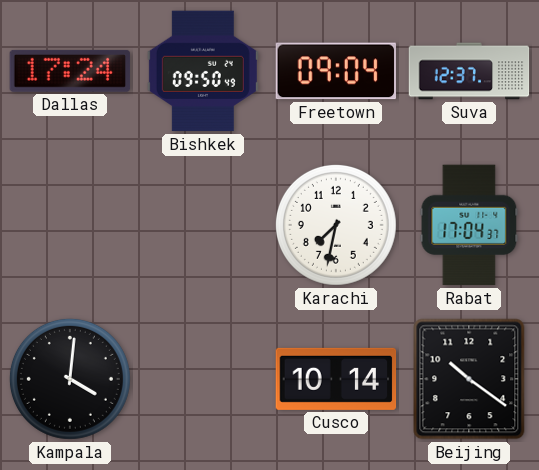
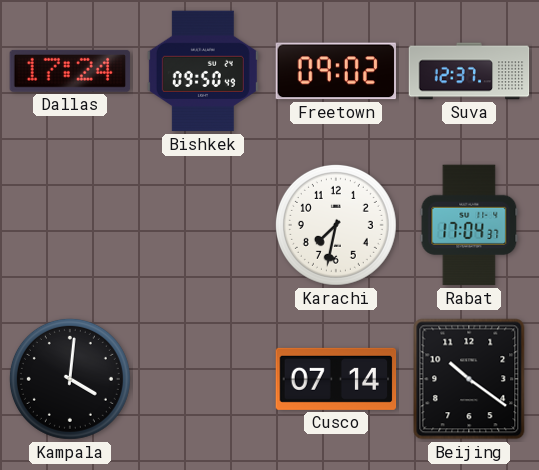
Freetown: 09:04 -> 09:02 (336, 71)
Cusco: 10:14 -> 07:14 (336, 379)
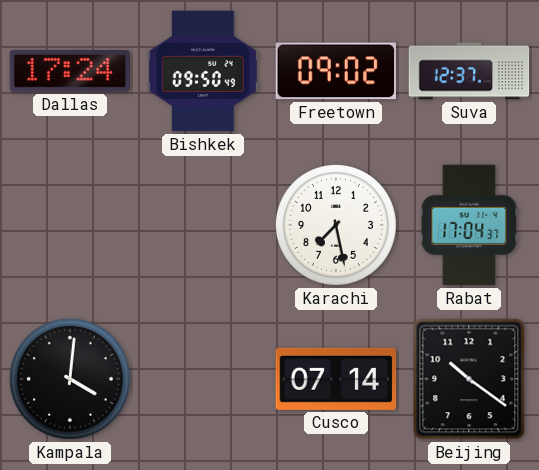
Karachi: 7:32 -> 7:28 (336, 225)
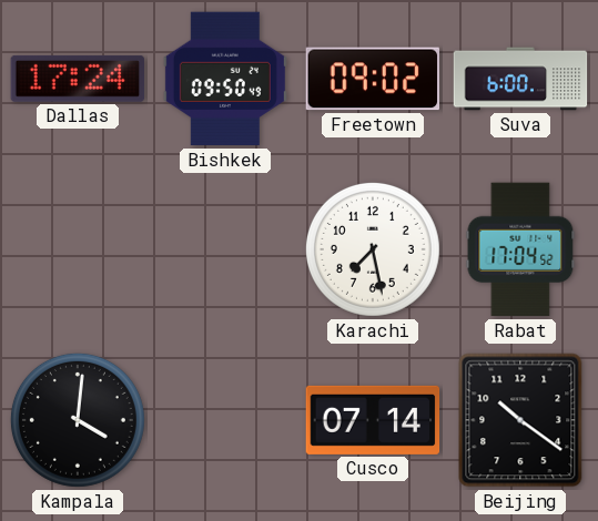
Suva: 12:37 -> 6:00 (520, 79)
Rabat: 17:04:37 -> 17:04:52 (520, 249)
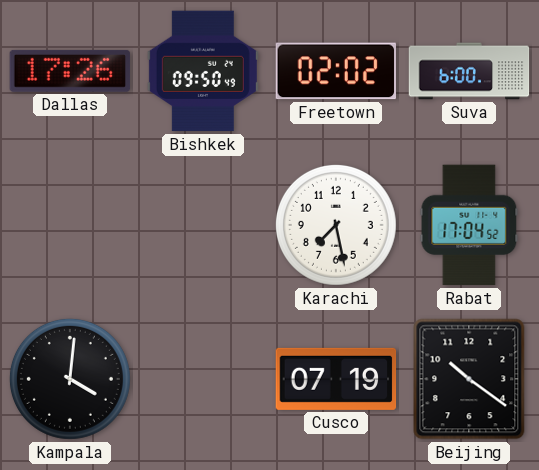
Dallas: 17:24 -> 17:26 (70, 71)
Freetown: 09:02 -> 02:02 (336, 71)
Cusco: 07:14 -> 07:19 (336, 379)
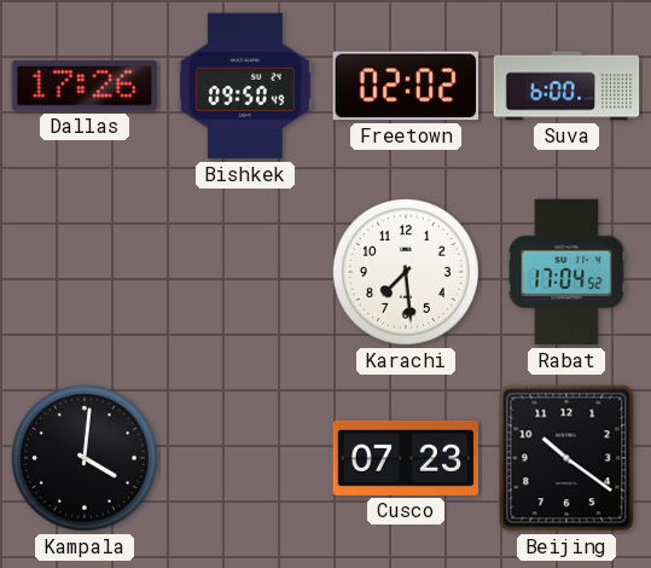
Karachi: 7:28 -> 7:29 (406, 272)
Cusco: 07:19 -> 07:23 (406, 458)
